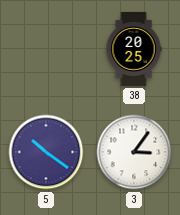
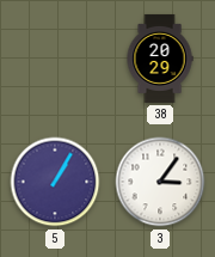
38: 20:25 -> 20:29 (160, 59)
5: 10:21 -> 1:05 (55, 182)
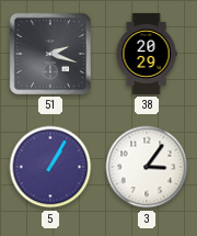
51: none -> 2:18 (50, 54)
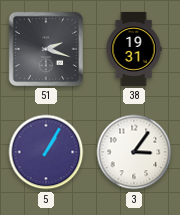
38: 20:29 -> 19:31 (134, 49)
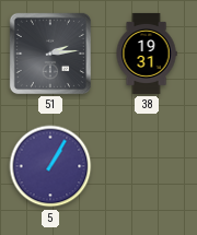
51: 2:18 -> 2:14 (50, 54)
3: 3:06 -> none (134, 152)
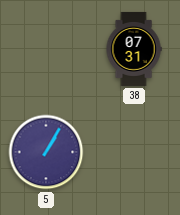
51: 2:14 -> none (50, 54)
38: 19:31 -> 07:31 (134, 49)
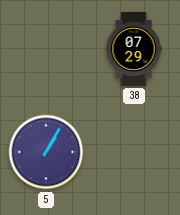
38: 07:31 -> 07:29 (134, 49)
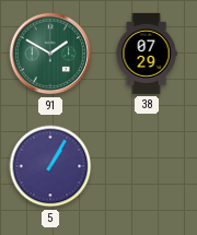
91: none -> 1:50 (50, 54)
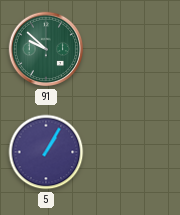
91: 1:50 -> 9:52 (46, 49)
38: 07:29 -> none (147, 54)
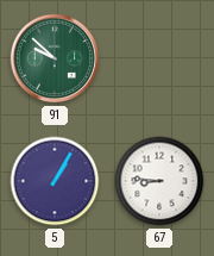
67: none -> 8:46 (159, 181)
